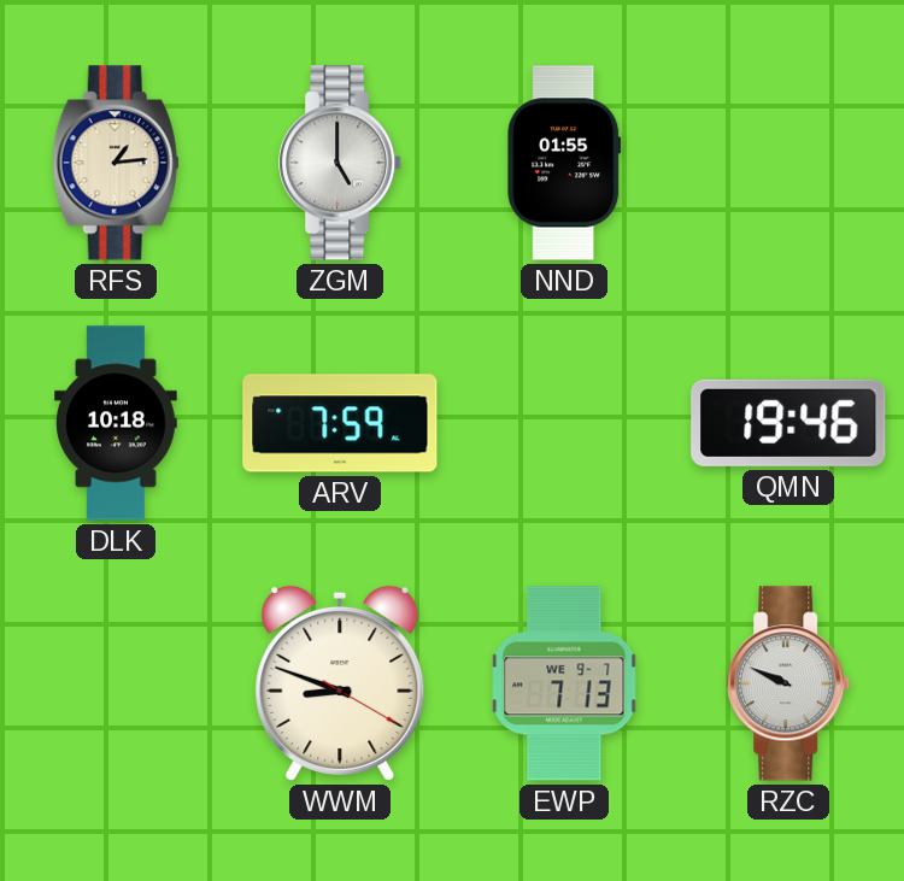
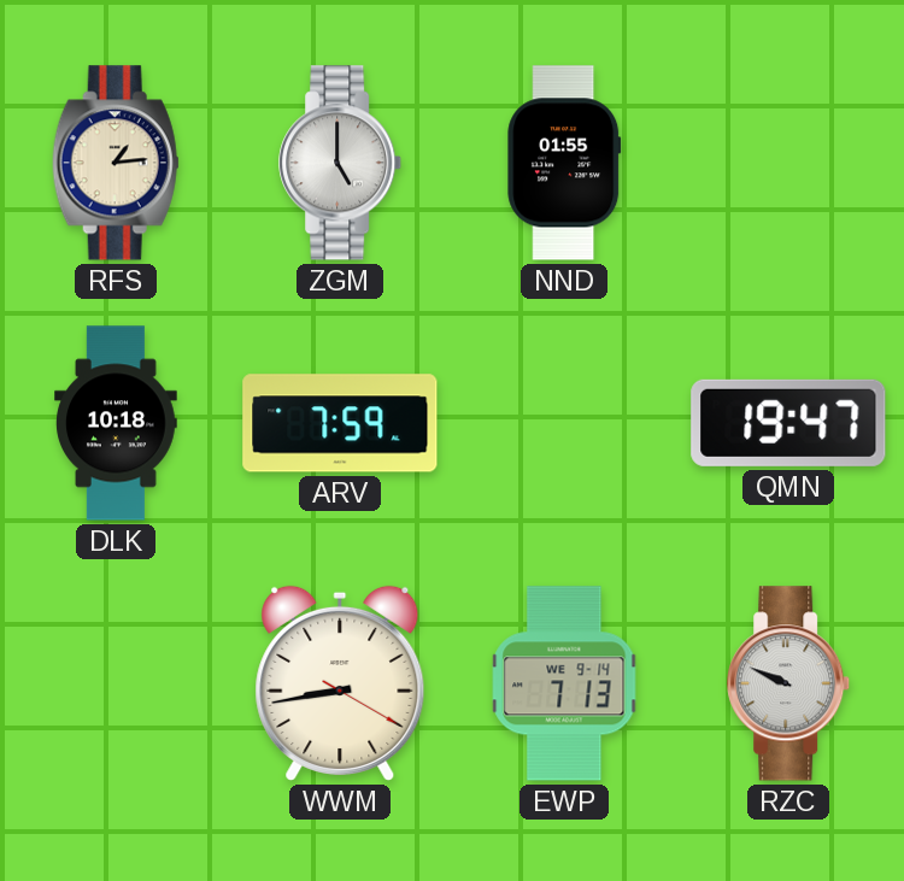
QMN: 19:46 -> 19:47 (788, 423)
WWM: 8:48 -> 8:43 (340, 683)
EWP date: WE 9-7 -> WE 9-14 (564, 683)
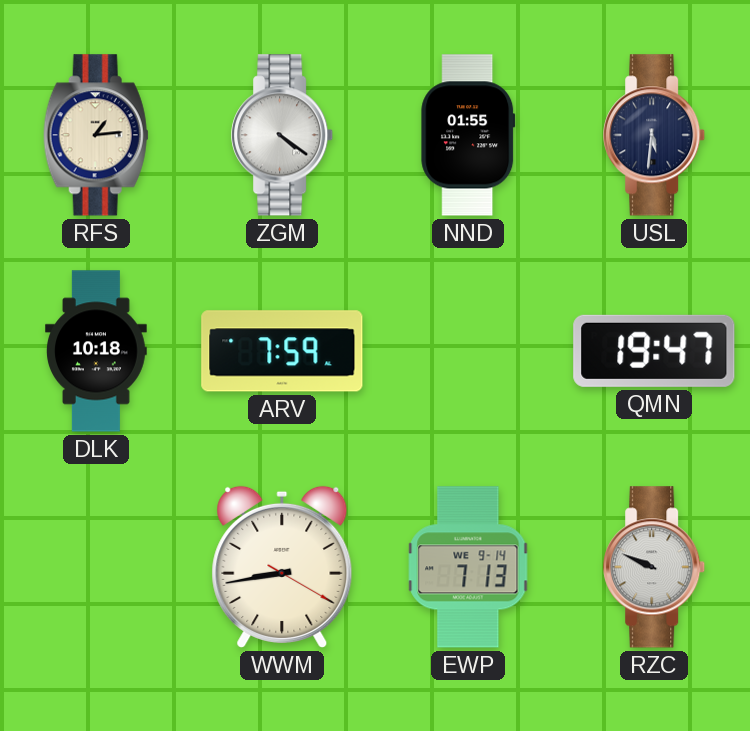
ZGM: 5:00 -> 4:21 (283, 135)
USL: none -> 5:31 (655, 135)
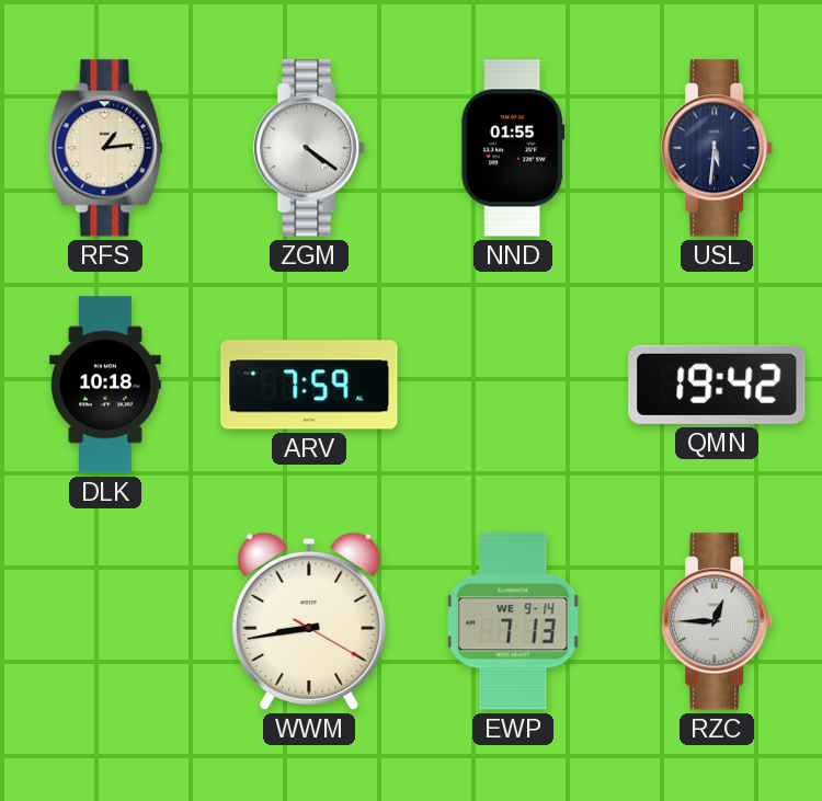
QMN: 19:47 -> 19:42 (717, 385)
RZC: 9:49 -> 12:45 (718, 621)
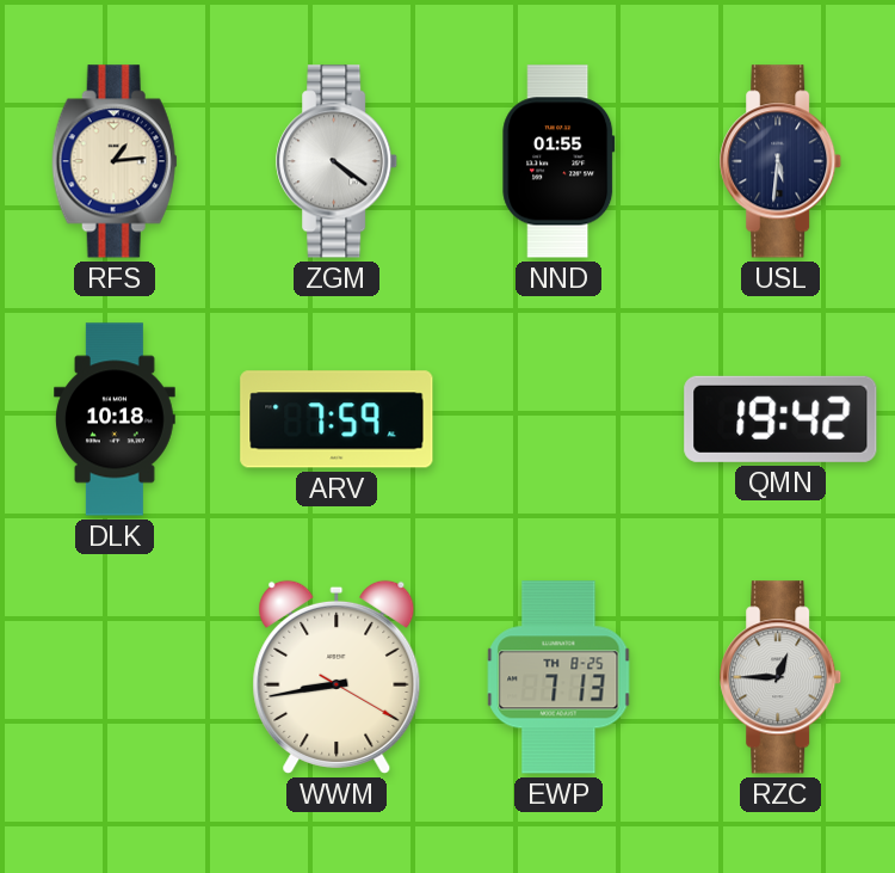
EWP date: WE 9-14 -> TH 8-25 (558, 677)
